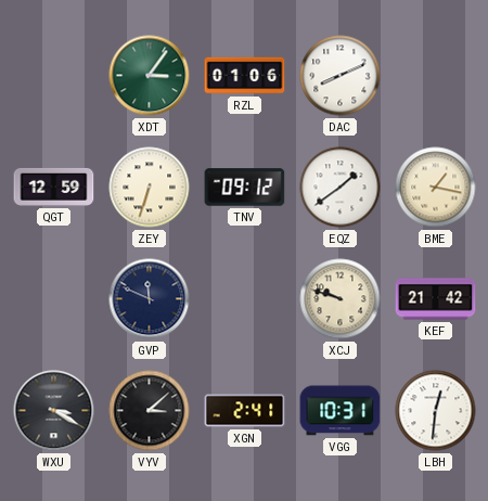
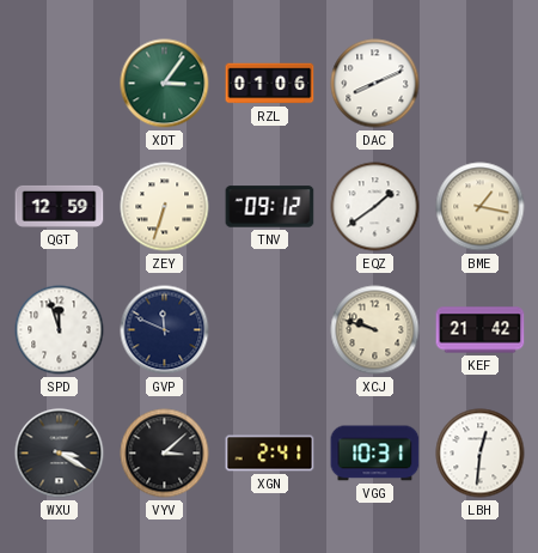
SPD: none -> 11:57 (60, 330)
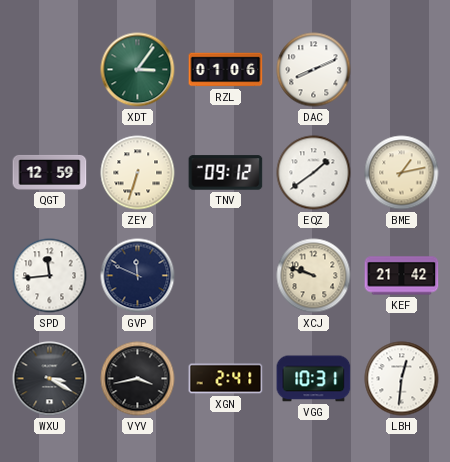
BME: 1:17 -> 1:13 (402, 173)
SPD: 11:57 -> 11:44 (50, 276)
VYV: 3:08 -> 3:43 (138, 379)
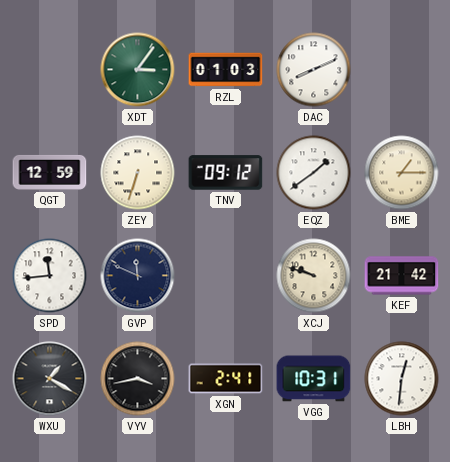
RZL: 01:06 -> 01:03 (226, 70)
BME: 1:13 -> 1:15 (402, 173)
WXU: 3:20 -> 1:20 (50, 379)
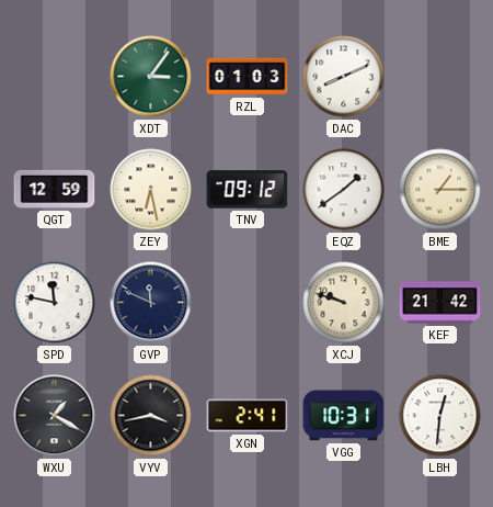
ZEY: 6:33 -> 6:28 (151, 190)
SPD: 11:44 -> 11:47 (55, 303)
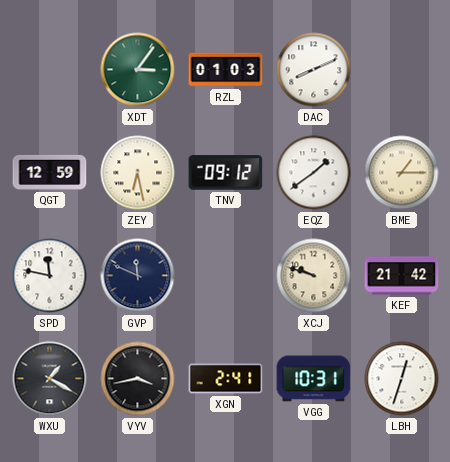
LBH: 12:31 -> 12:33 (402, 379)
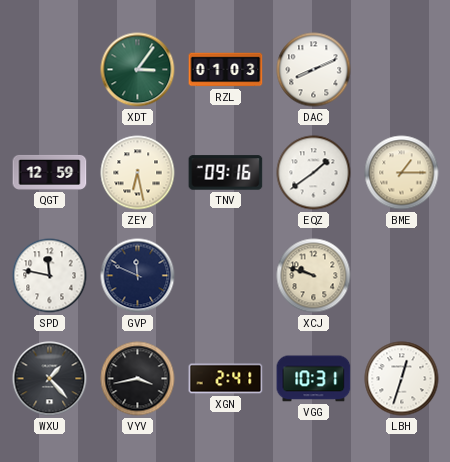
TNV: 09:12 -> 09:16 (226, 173)
KEF: 21:42 -> none (402, 276)
WXU: 1:20 -> 1:23 (50, 379)
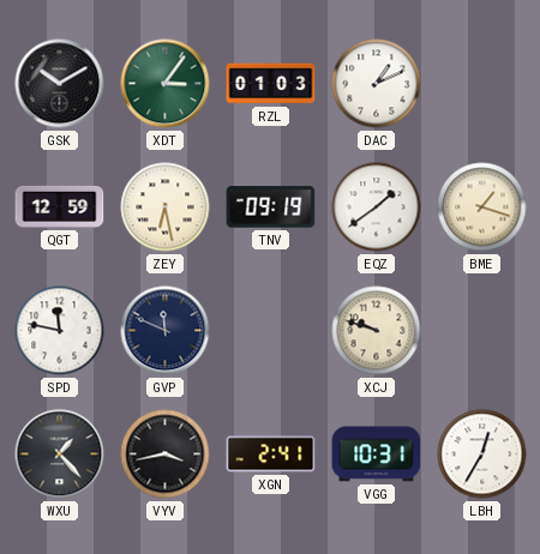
GSK: none -> 10:10 (60, 84)
DAC: 8:11 -> 1:11 (377, 84)
TNV: 09:16 -> 09:19 (271, 207)
BME: 1:15 -> 1:18 (482, 207)
LBH: 12:33 -> 12:35 (482, 454)
